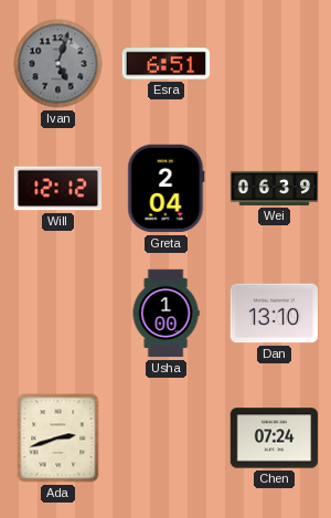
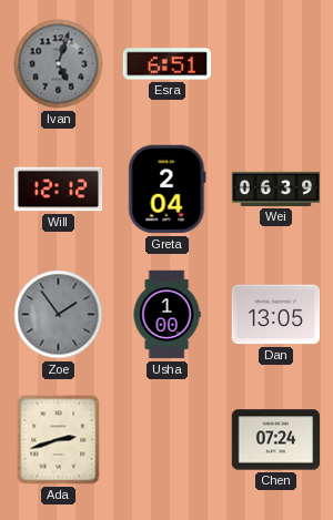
Zoe: none -> 1:54 (59, 315)
Dan: 13:10 -> 13:05 (276, 315)
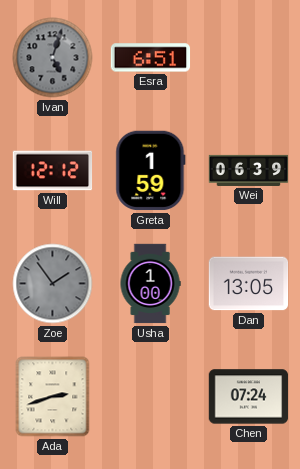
Greta: 2:04 -> 1:59 (151, 171)
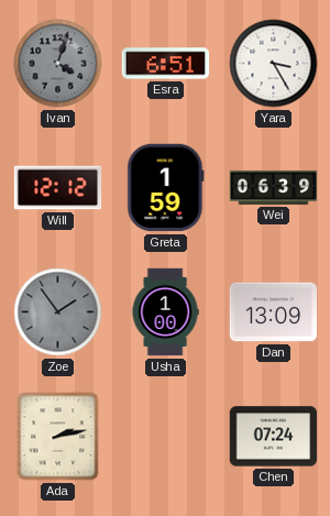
Ivan: 5:03 -> 4:03 (58, 64)
Yara: none -> 3:25 (274, 64)
Dan: 13:05 -> 13:09 (274, 312)
Ada: 2:42 -> 2:13 (58, 437)
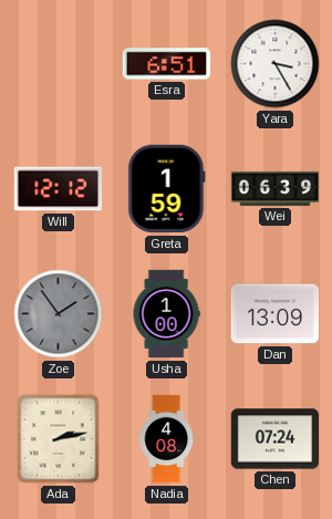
Ivan: 4:03 -> none (58, 64)
Nadia: none -> 4:08 (167, 439)
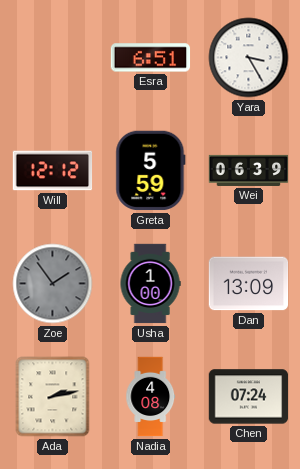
Greta: 1:59 -> 5:59 (151, 171)
